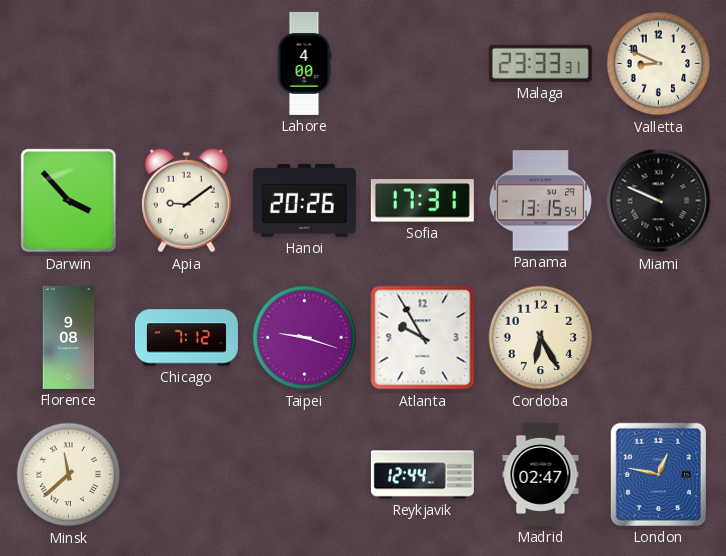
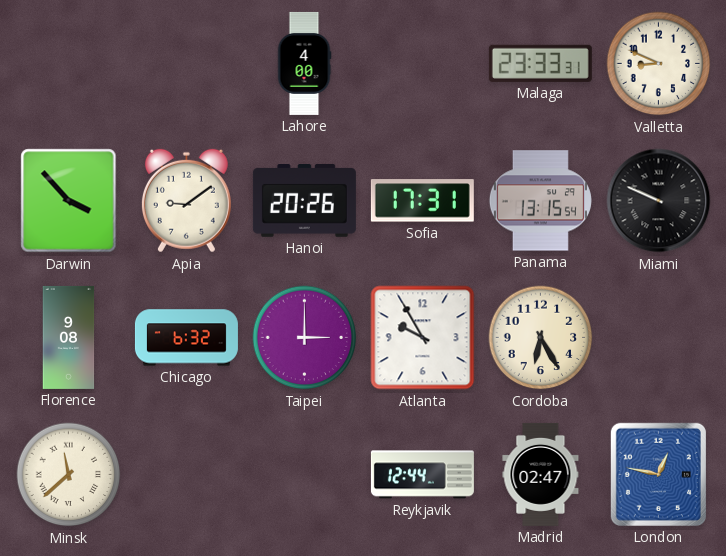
Chicago: 7:12 -> 6:32 (186, 338)
Taipei: 9:18 -> 3:00 (305, 338)
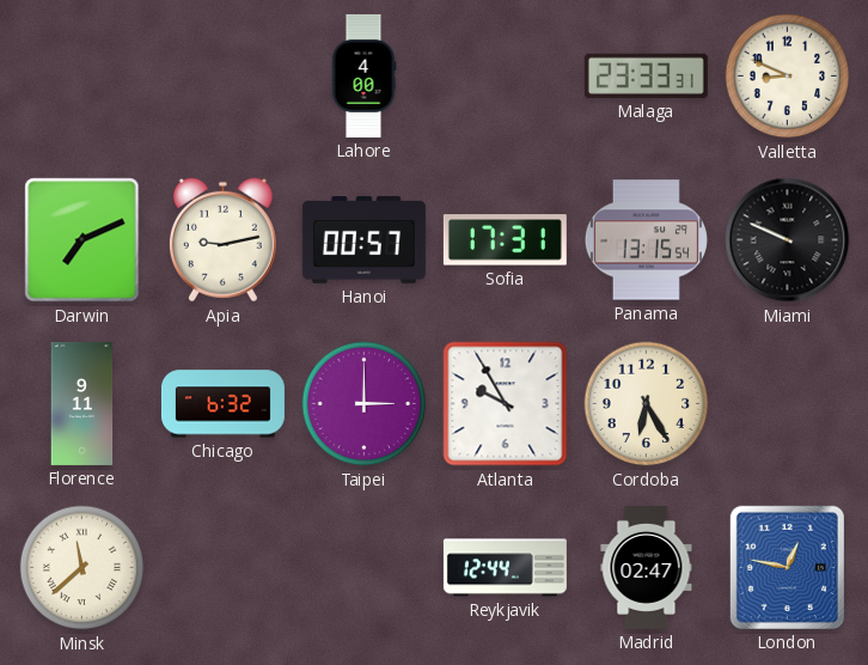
Darwin: 3:53 -> 7:11 (82, 240)
Apia: 9:09 -> 9:13 (222, 240)
Hanoi: 20:26 -> 00:57 (363, 240)
Florence: 9:08 -> 9:11 (82, 403)
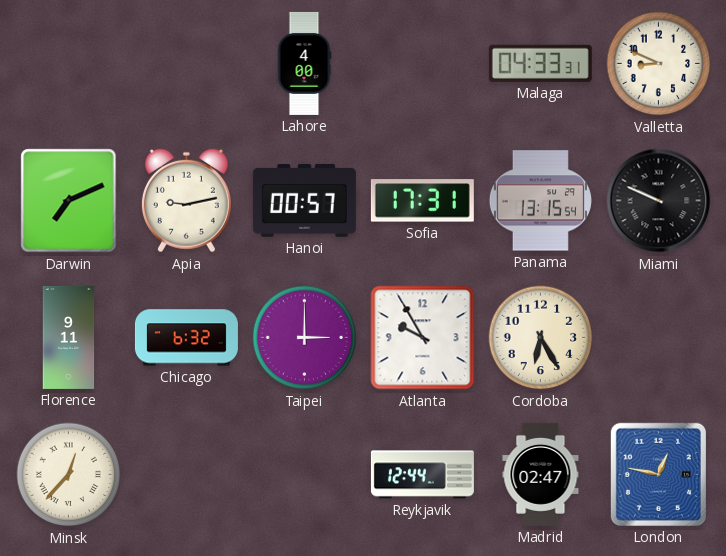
Malaga: 23:33 -> 04:33 (540, 63)
Minsk: 11:38 -> 12:37 (69, 475)
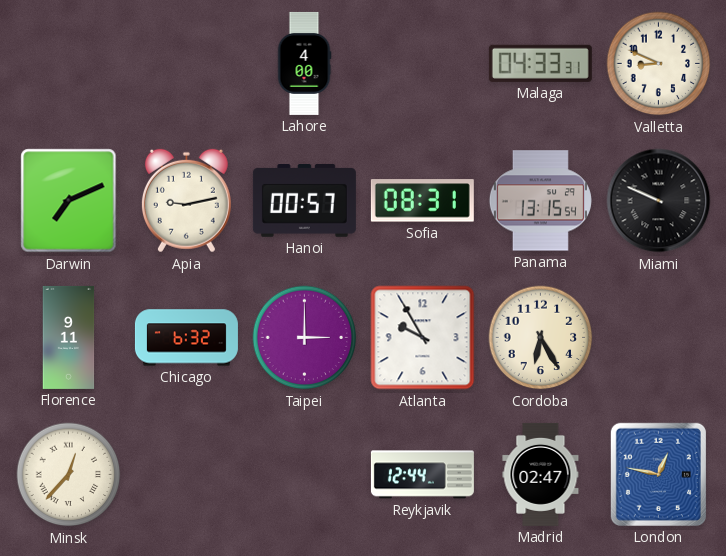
Sofia: 17:31 -> 08:31 (422, 201)
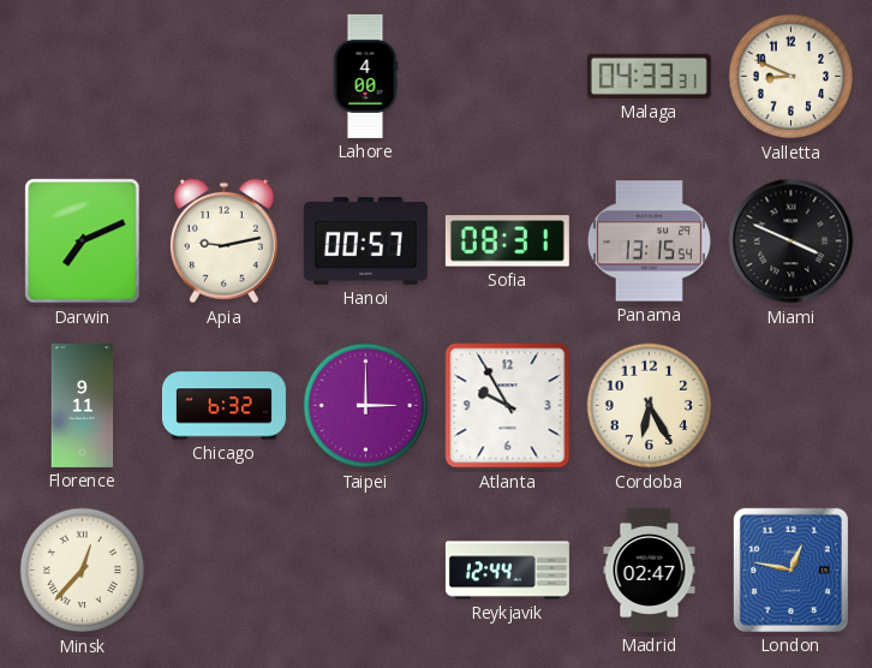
Miami: 9:49 -> 3:49 (792, 241)
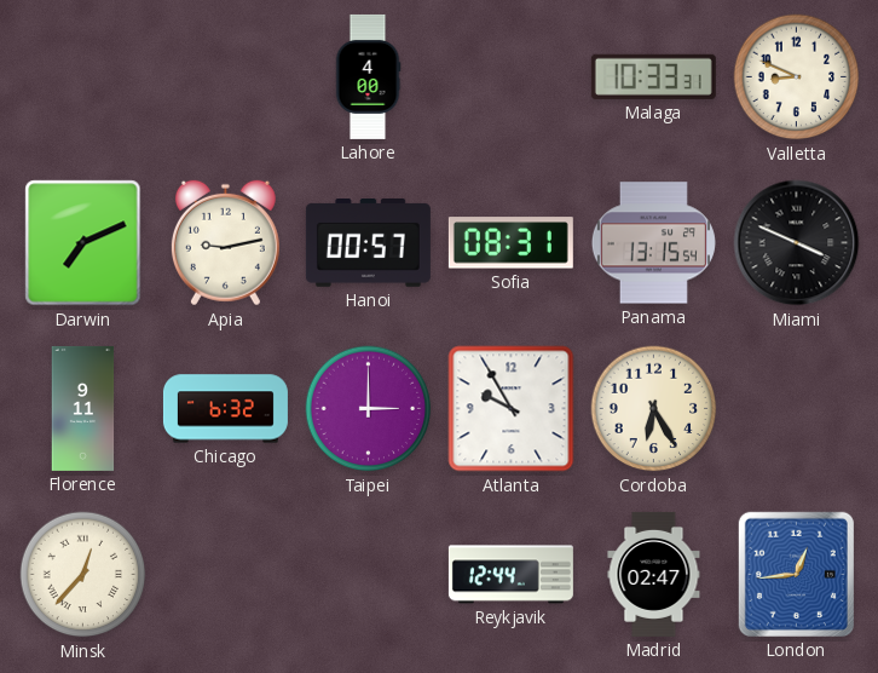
Malaga: 04:33 -> 10:33 (653, 76)
London: 12:47 -> 12:44 (796, 574)
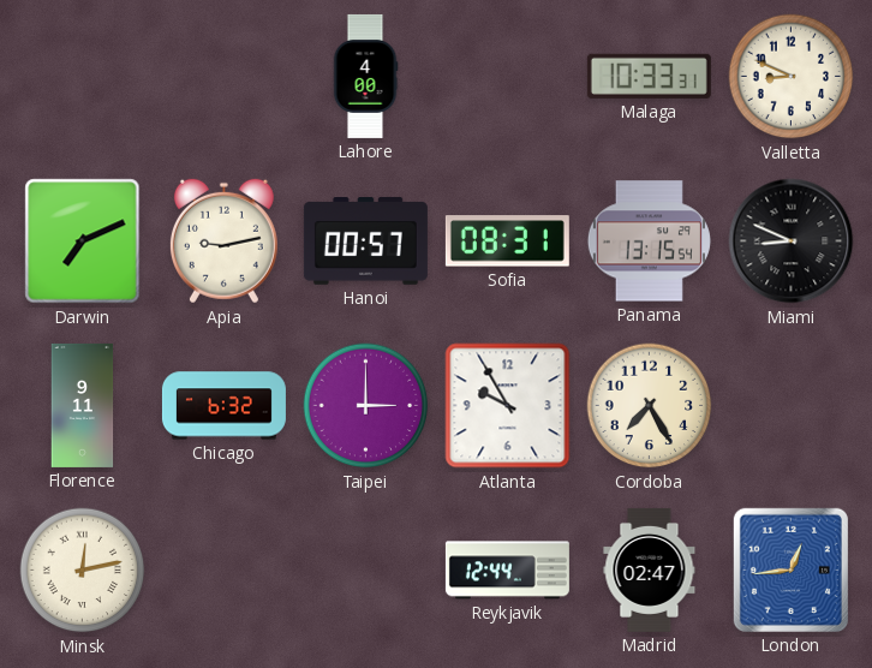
Miami: 3:49 -> 8:49 (792, 241)
Cordoba: 6:25 -> 7:25 (650, 406)
Minsk: 12:37 -> 12:13 (83, 571)
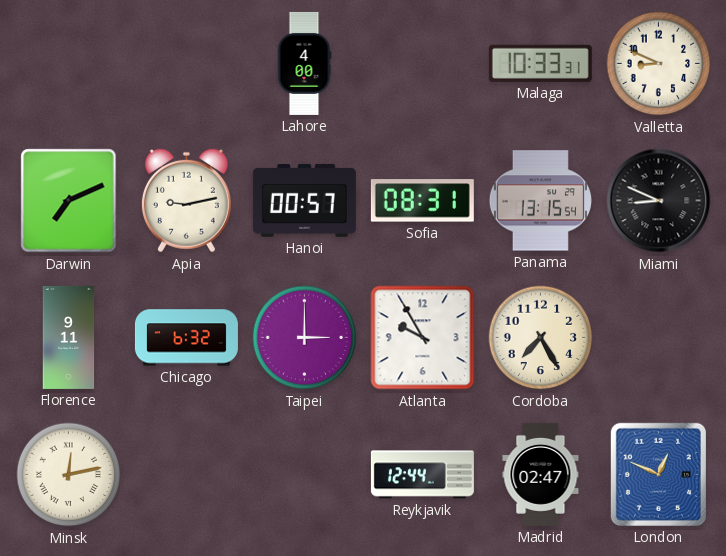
London: 12:44 -> 12:49 (658, 474)
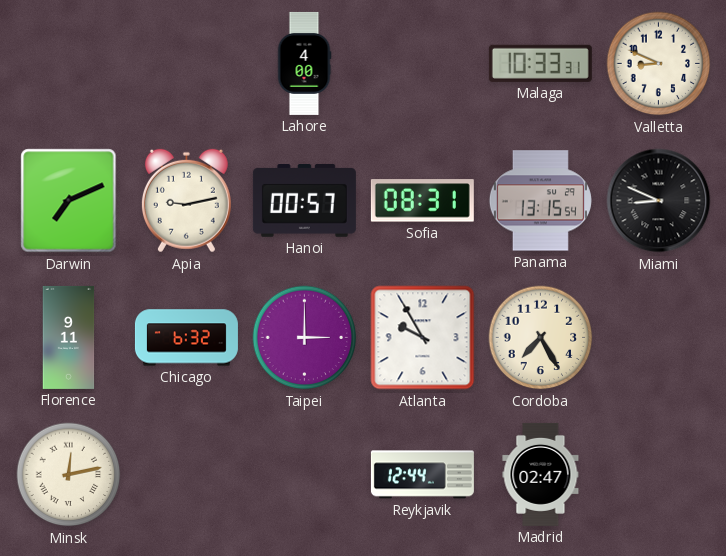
London: 12:49 -> none (658, 474)
